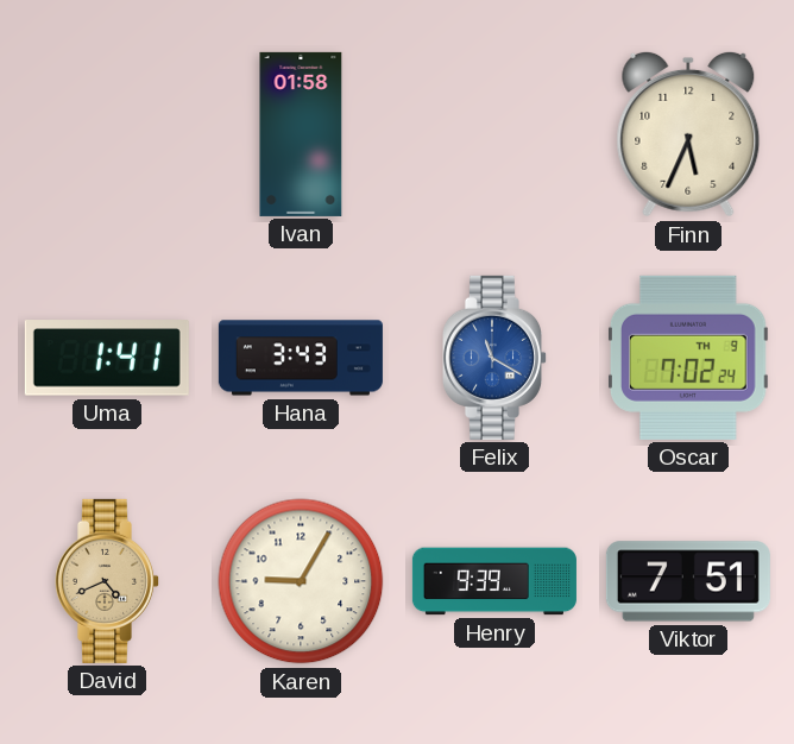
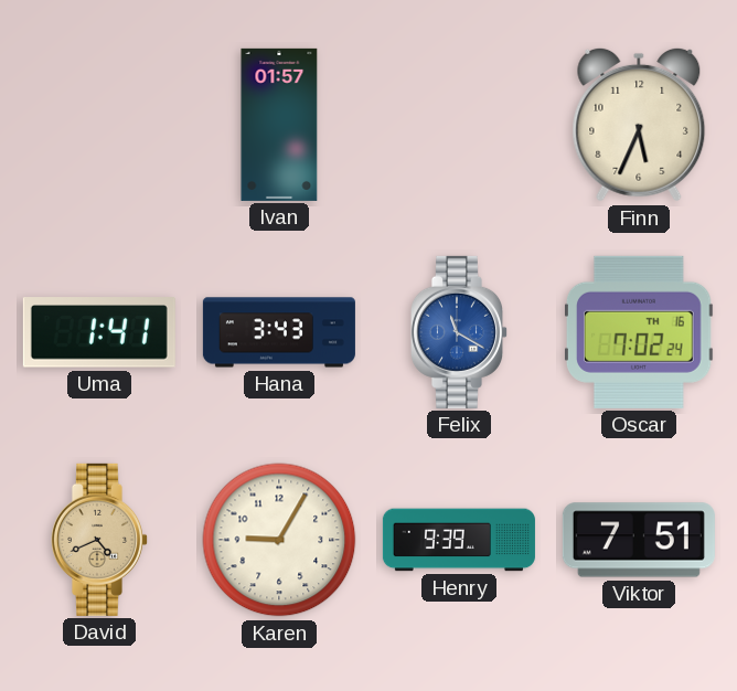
Ivan: 01:58 -> 01:57 (279, 125)
Oscar date: TH 9 -> TH 16 (640, 332)
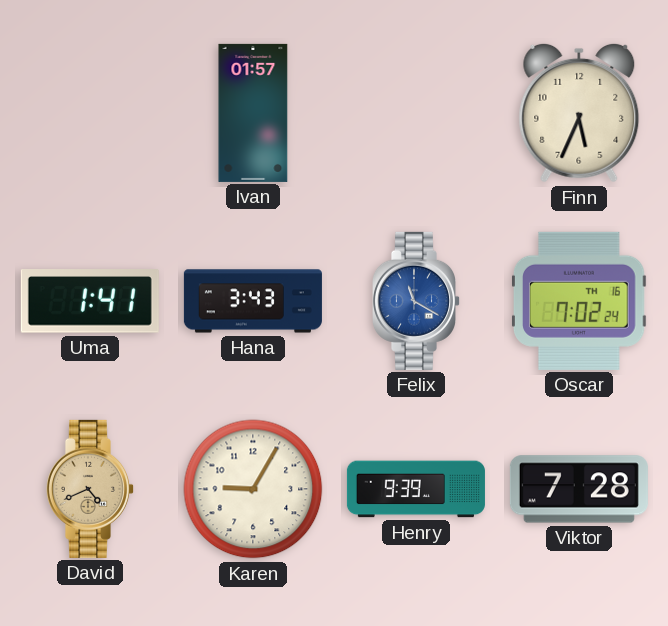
Viktor: 7:51 -> 7:28 (579, 489)
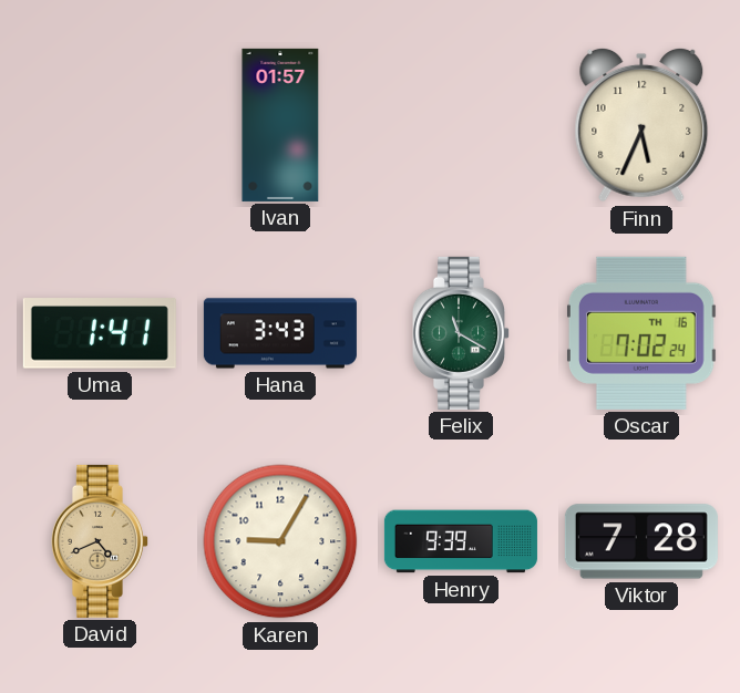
Felix dial: blue -> green (460, 333)
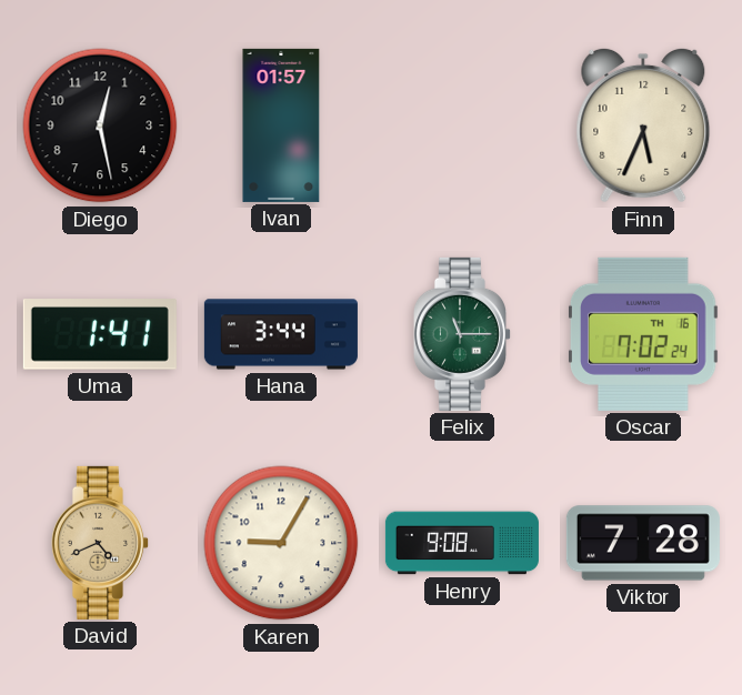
Diego: none -> 12:28 (100, 125)
Hana: 3:43 -> 3:44 (281, 334)
Felix: 11:20 -> 11:15 (461, 334)
Henry: 9:39 -> 9:08 (462, 543)
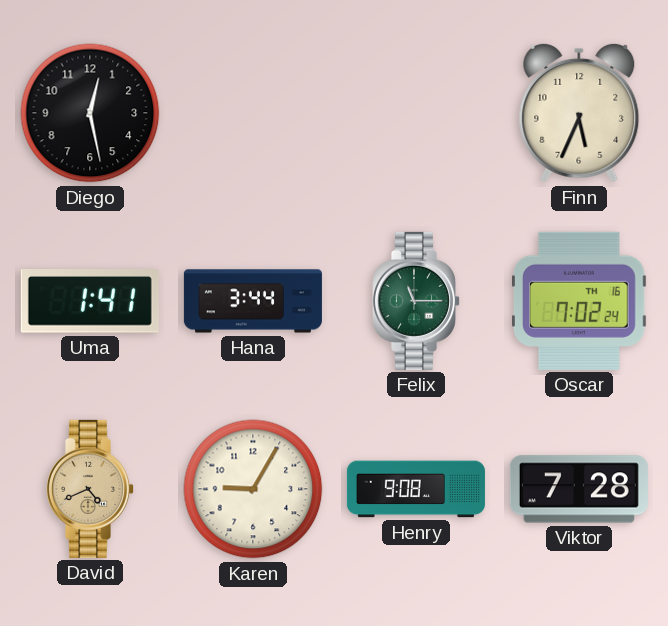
Ivan: 01:57 -> none (281, 125)
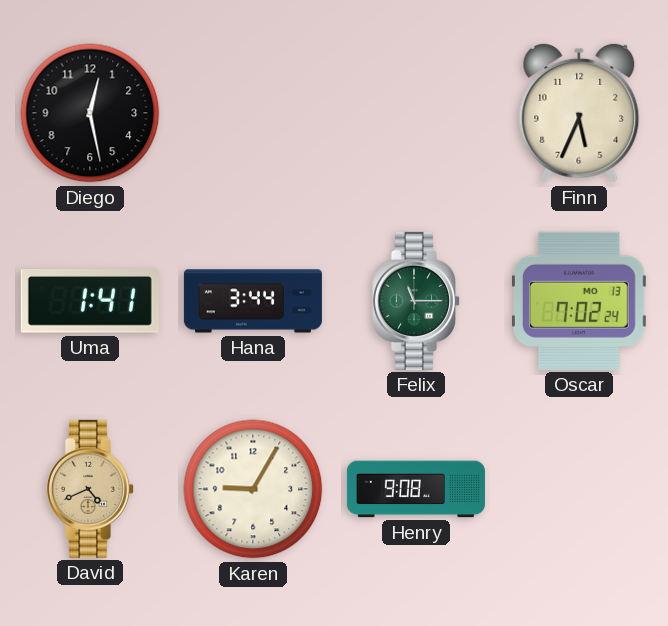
Oscar date: TH 16 -> MO 13 (580, 301)
Viktor: 7:28 -> none (579, 489)
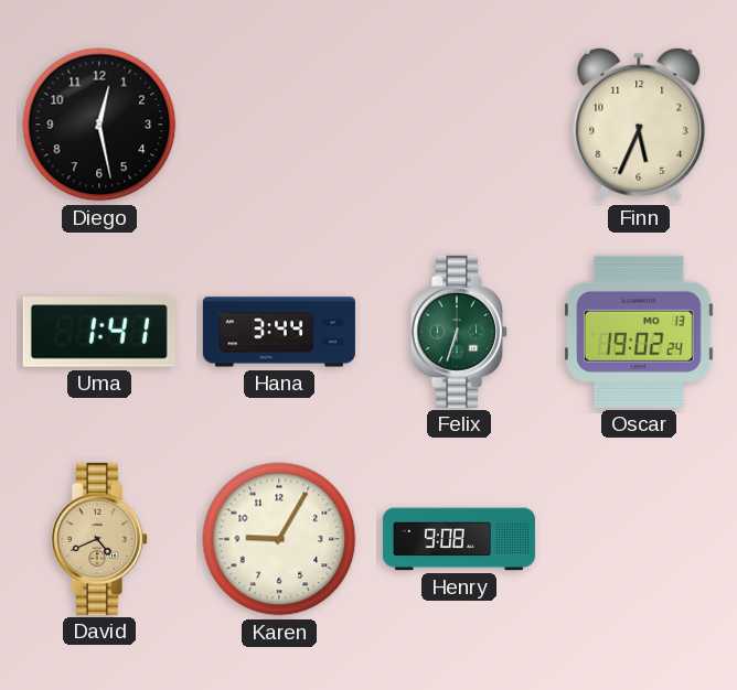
Felix: 11:15 -> 6:33 (458, 332)
Oscar: 7:02 -> 19:02 (640, 332)
